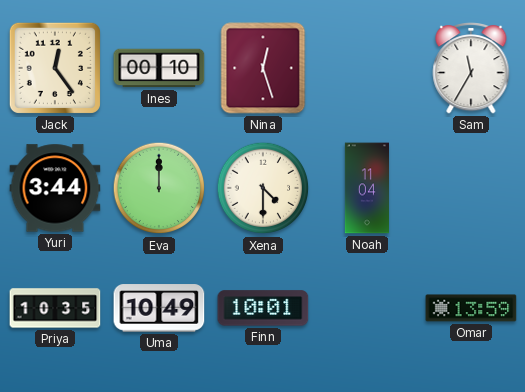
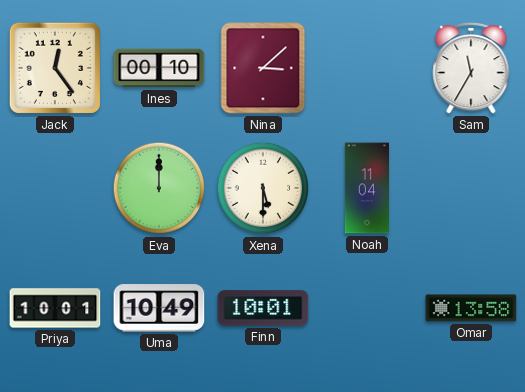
Nina: 12:27 -> 3:08 (263, 68)
Yuri: 3:44 -> none (55, 188)
Xena: 4:30 -> 5:30 (263, 188)
Priya: 10:35 -> 10:01 (55, 308)
Omar: 13:59 -> 13:58 (471, 308)
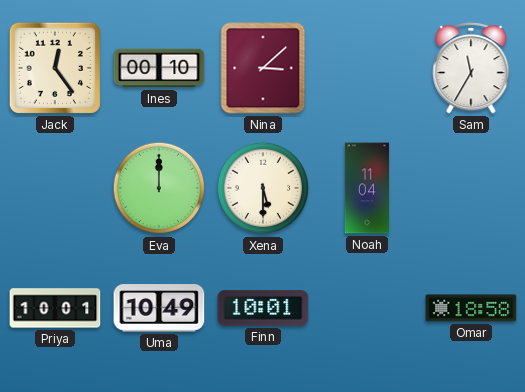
Omar: 13:58 -> 18:58 (471, 308)
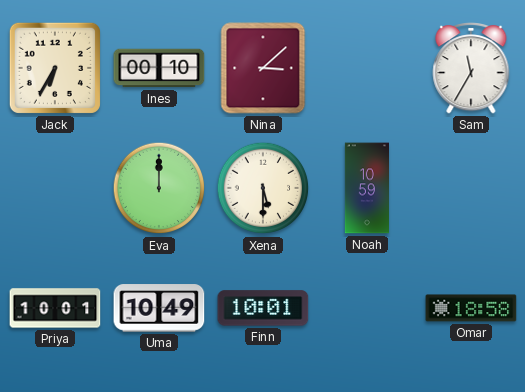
Jack: 12:24 -> 6:35 (55, 68)
Noah: 11:04 -> 10:59 (366, 188)
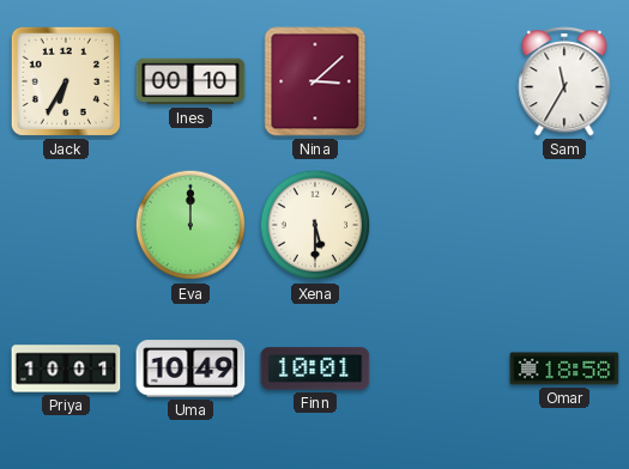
Noah: 10:59 -> none (366, 188)
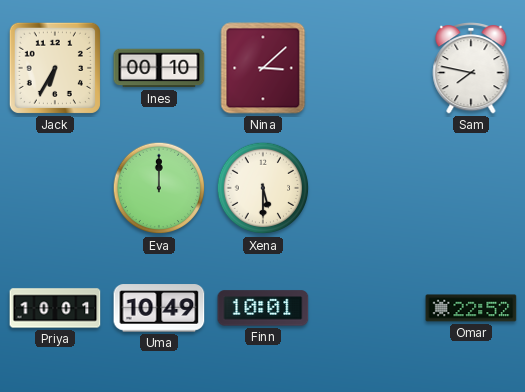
Sam: 11:35 -> 7:47 (471, 68)
Omar: 18:58 -> 22:52 (471, 308)
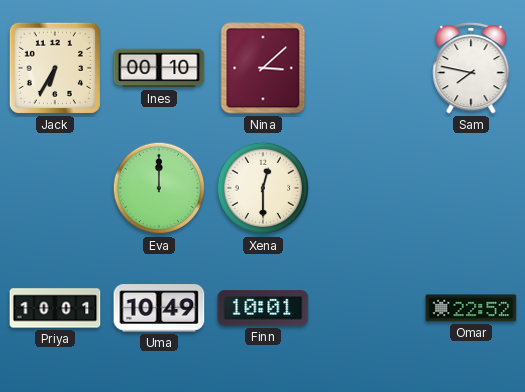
Xena: 5:30 -> 12:30 (263, 188)
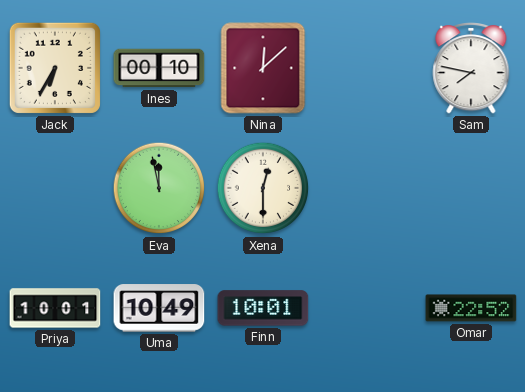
Nina: 3:08 -> 12:08 (263, 68)
Eva: 12:00 -> 11:58 (159, 188)
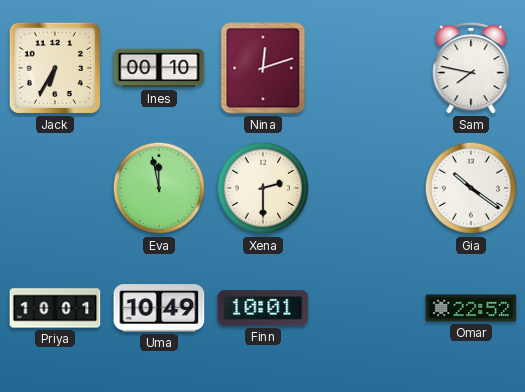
Nina: 12:08 -> 12:12 (263, 68)
Xena: 12:30 -> 2:30 (263, 188)
Gia: none -> 10:21 (471, 188)
